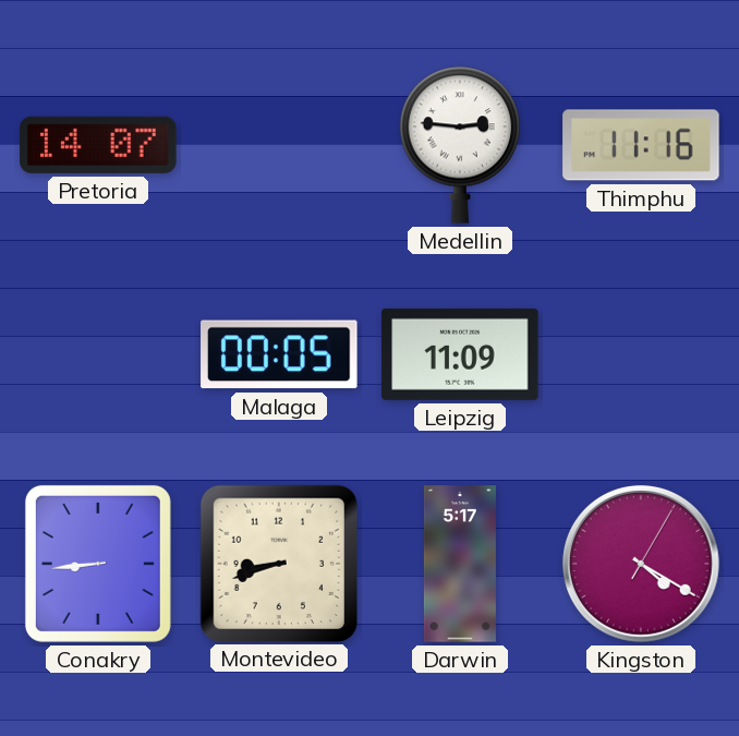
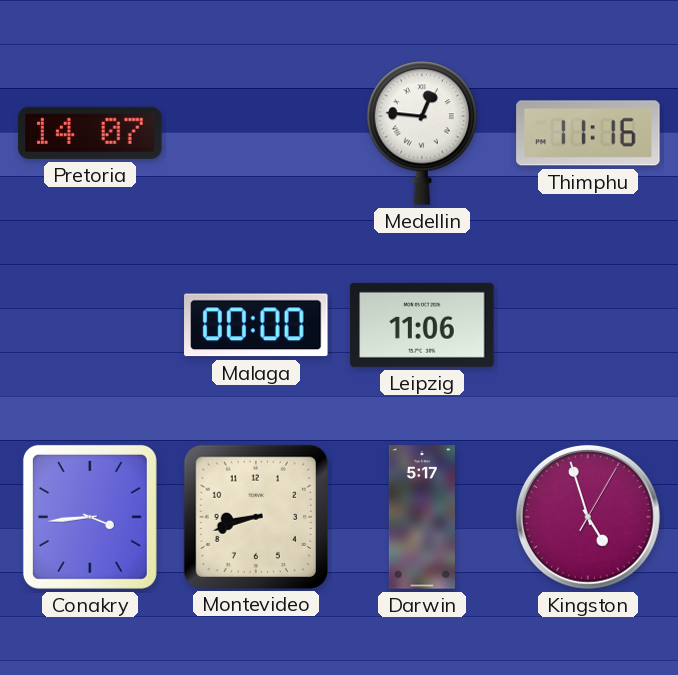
Medellin: 2:46 -> 12:46 (422, 133)
Malaga: 00:05 -> 00:00 (256, 325)
Leipzig: 11:09 -> 11:06 (422, 325)
Conakry: 8:44 -> 3:44 (90, 517)
Kingston: 4:20 -> 4:57 (588, 517)
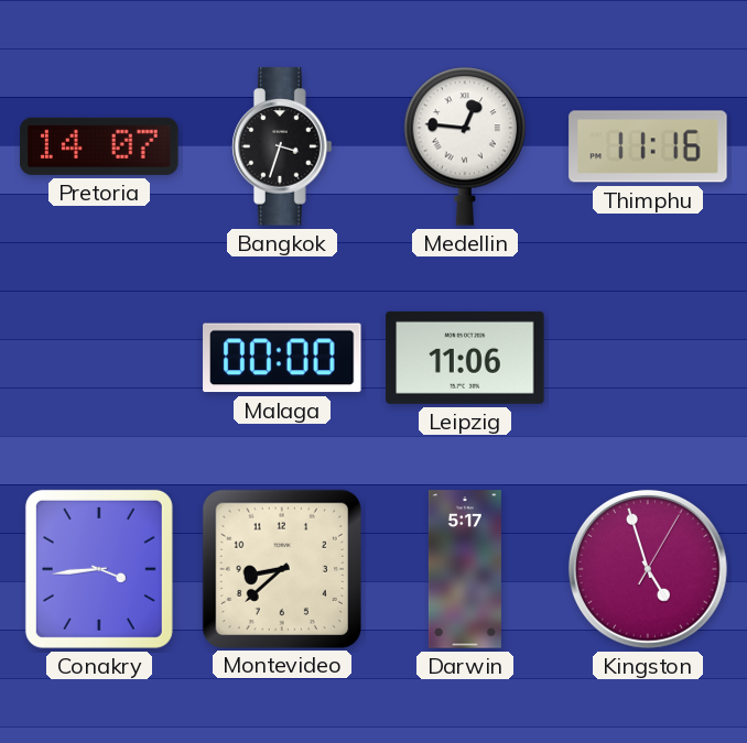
Bangkok: none -> 3:33 (282, 146)
Montevideo: 8:42 -> 8:38 (281, 568)
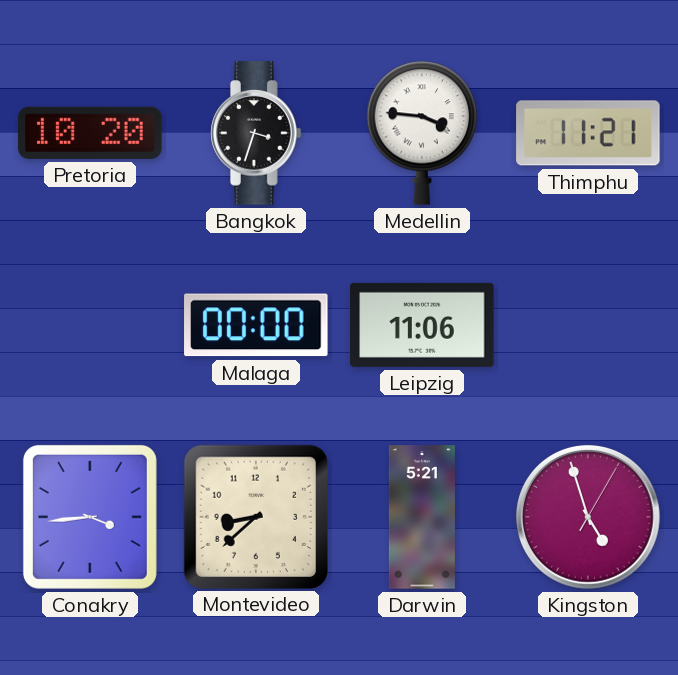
Pretoria: 14:07 -> 10:20 (90, 133)
Medellin: 12:46 -> 3:46 (422, 133)
Thimphu: 11:16 -> 11:21 (588, 133)
Darwin: 5:17 -> 5:21 (422, 517)
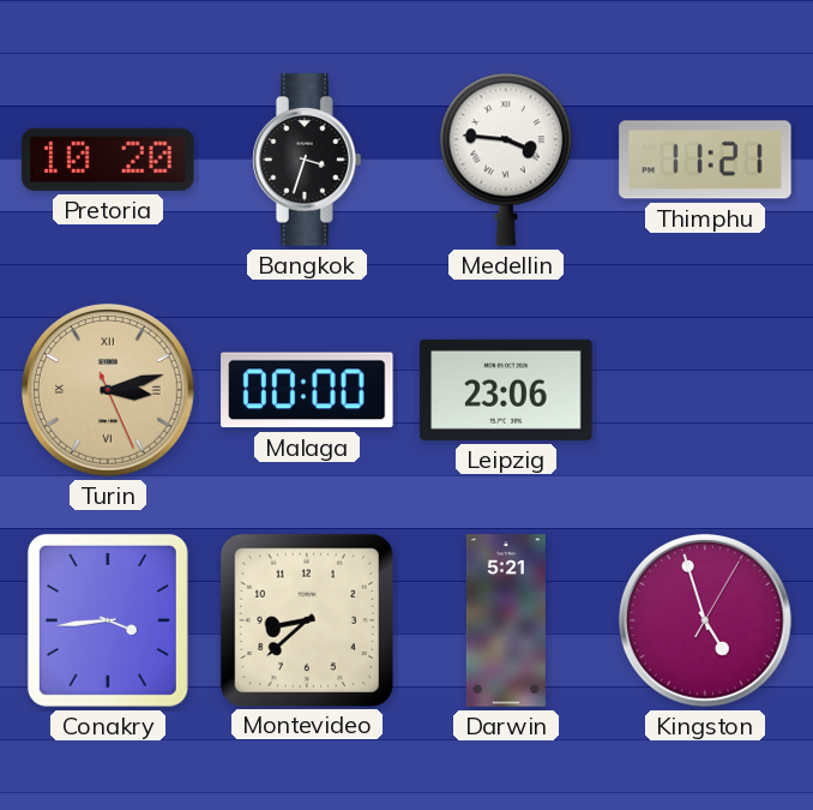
Turin: none -> 3:12 (108, 390)
Leipzig: 11:06 -> 23:06 (506, 390)
